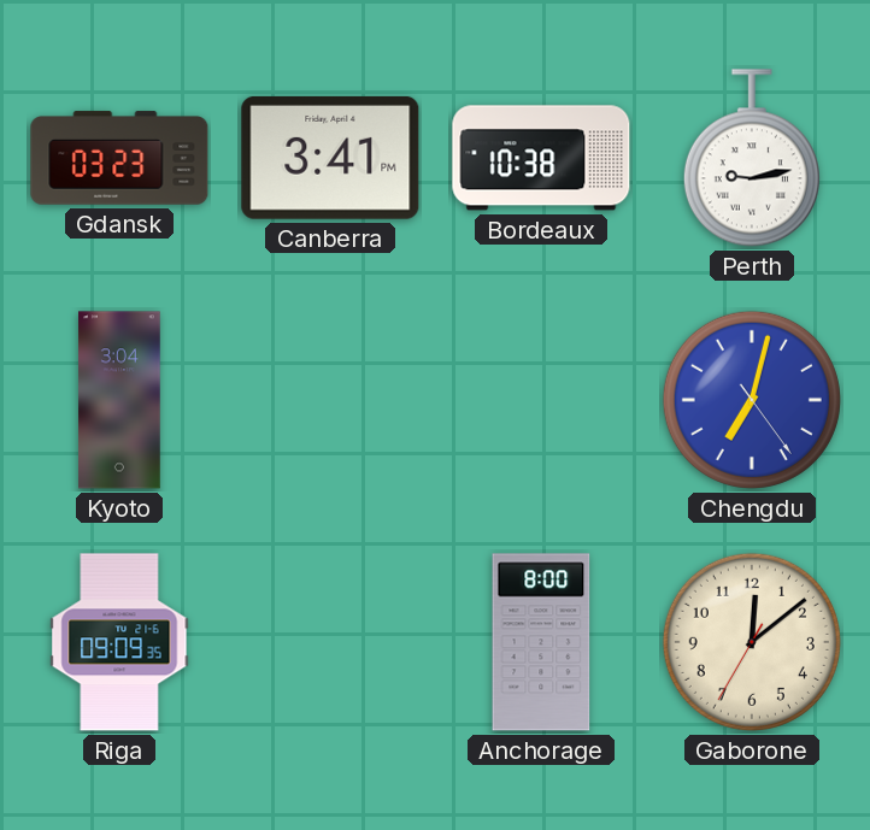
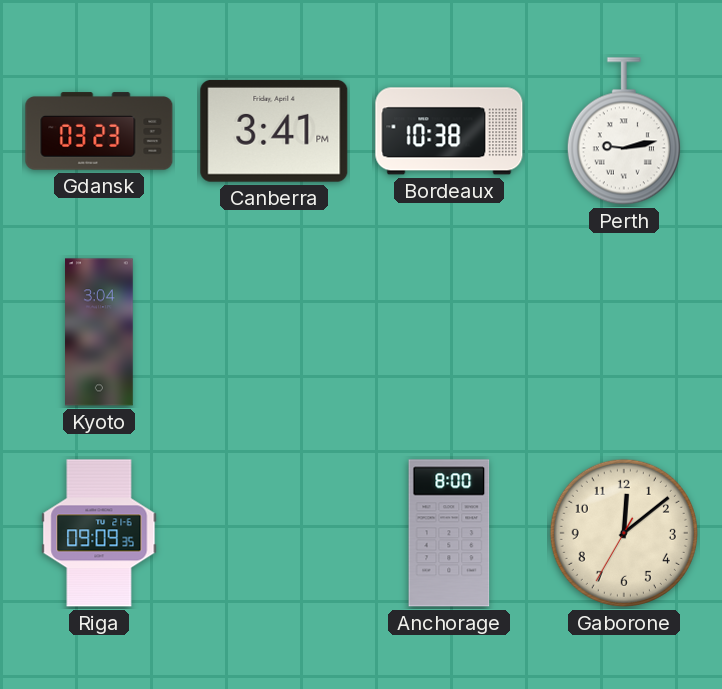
Chengdu: 7:02 -> none (752, 400)
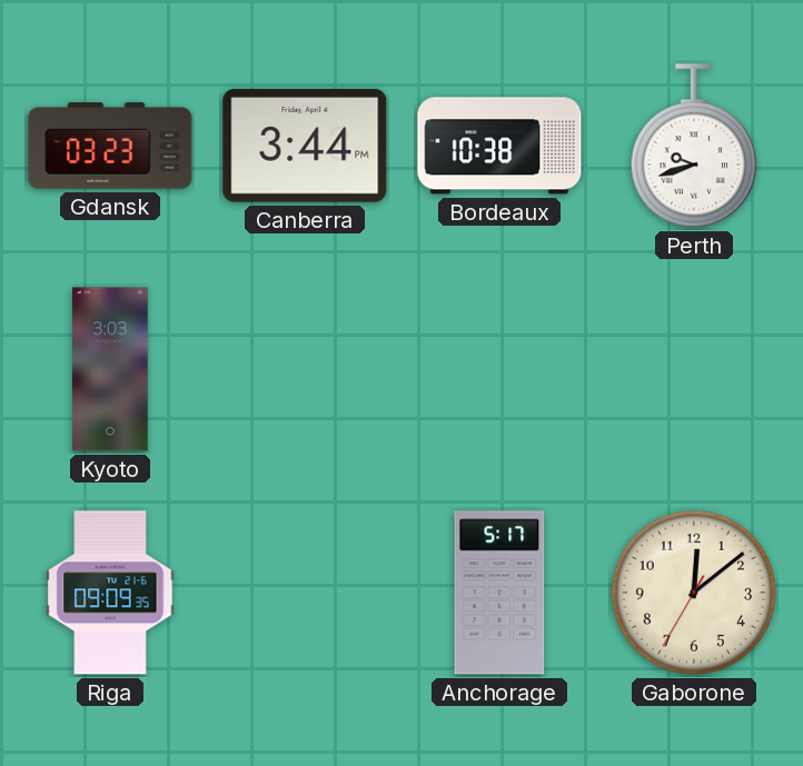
Canberra: 3:41 -> 3:44 (305, 146)
Perth: 9:13 -> 9:42 (694, 146)
Kyoto: 3:04 -> 3:03 (111, 369)
Anchorage: 8:00 -> 5:17 (499, 593)
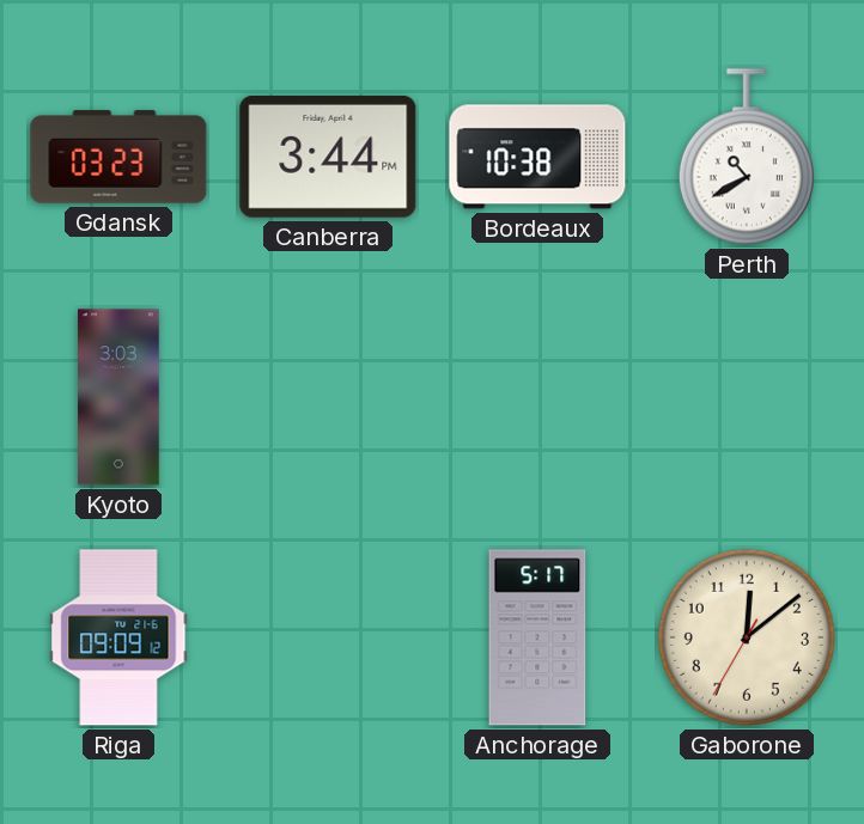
Perth: 9:42 -> 10:40 (747, 157)
Riga: 09:09:35 -> 09:09:12 (118, 637)
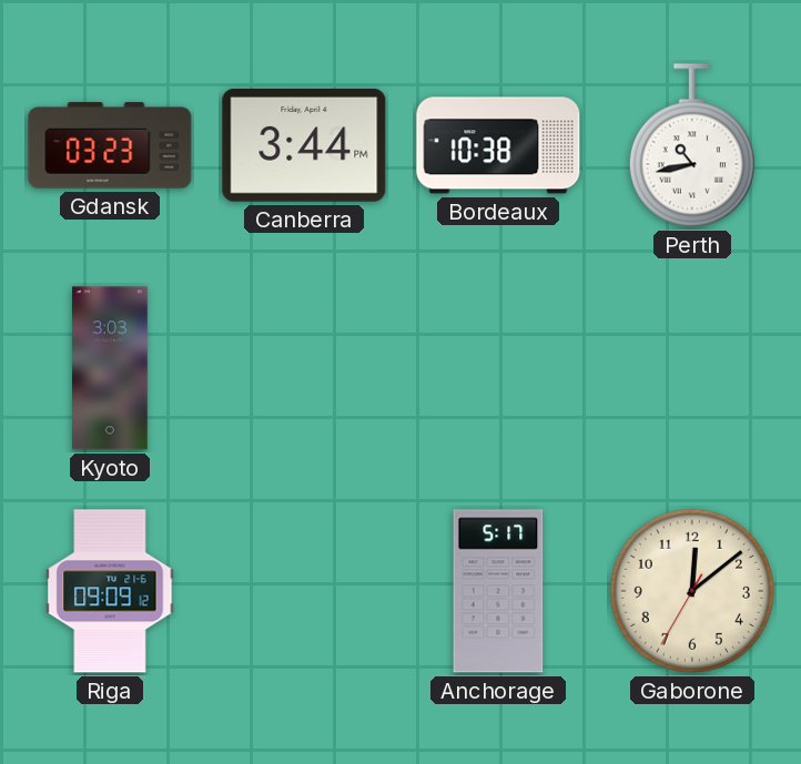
Perth: 10:40 -> 10:43 (692, 145)
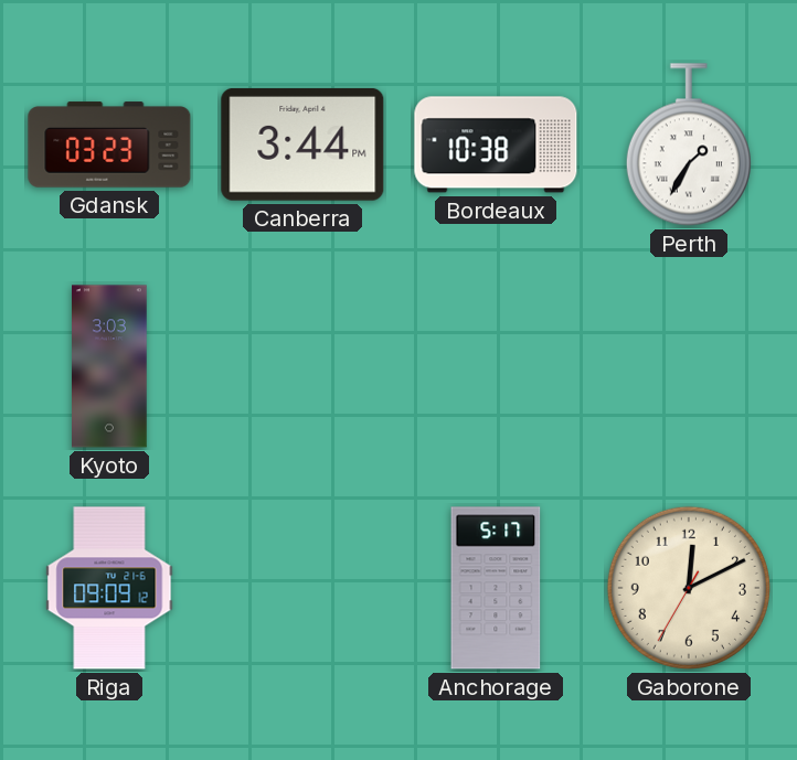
Perth: 10:43 -> 1:35 (689, 144)
Gaborone: 12:08 -> 12:10 (689, 588)
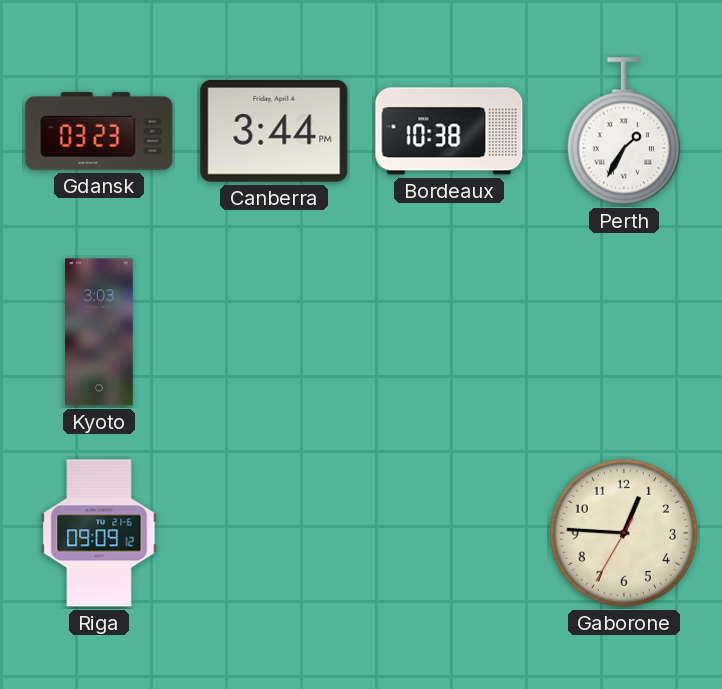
Anchorage: 5:17 -> none (496, 588)
Gaborone: 12:10 -> 12:45 (624, 533)
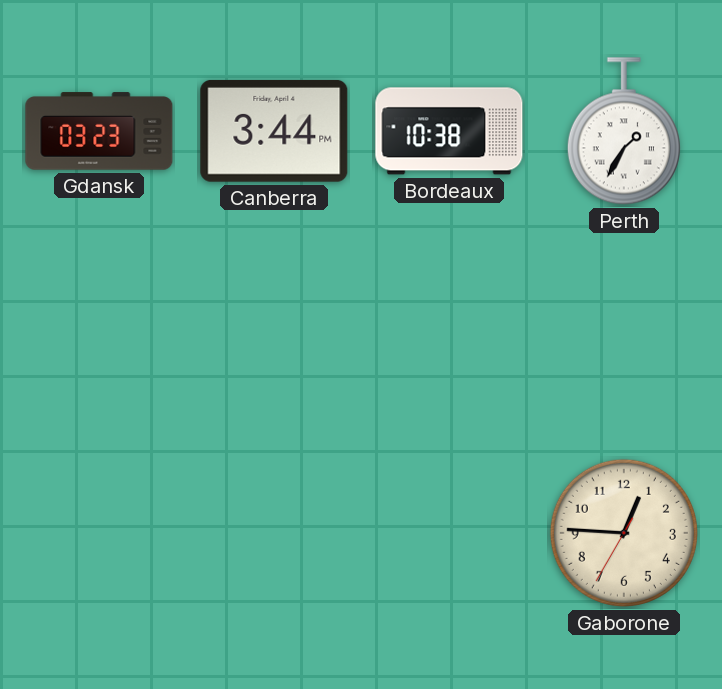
Kyoto: 3:03 -> none (100, 332)
Riga: 09:09 -> none (99, 533)
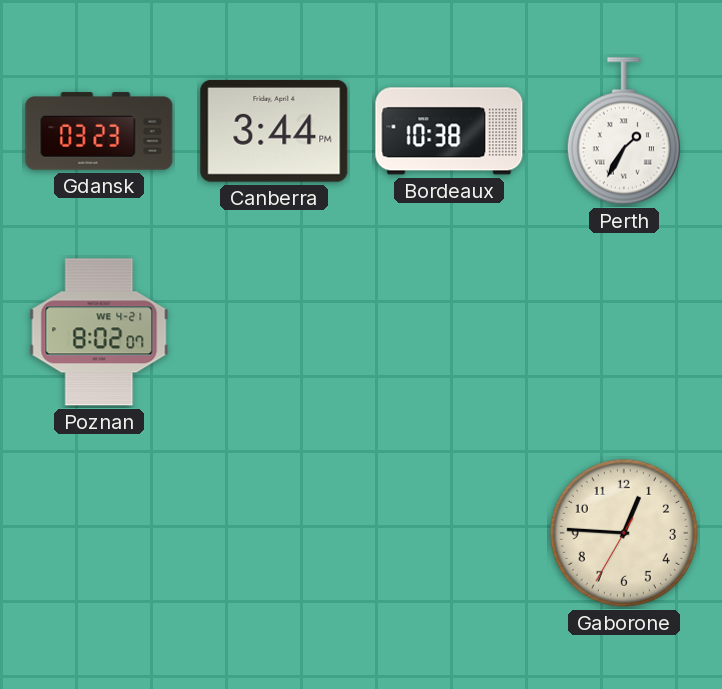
Poznan: none -> 8:02 (99, 332)
